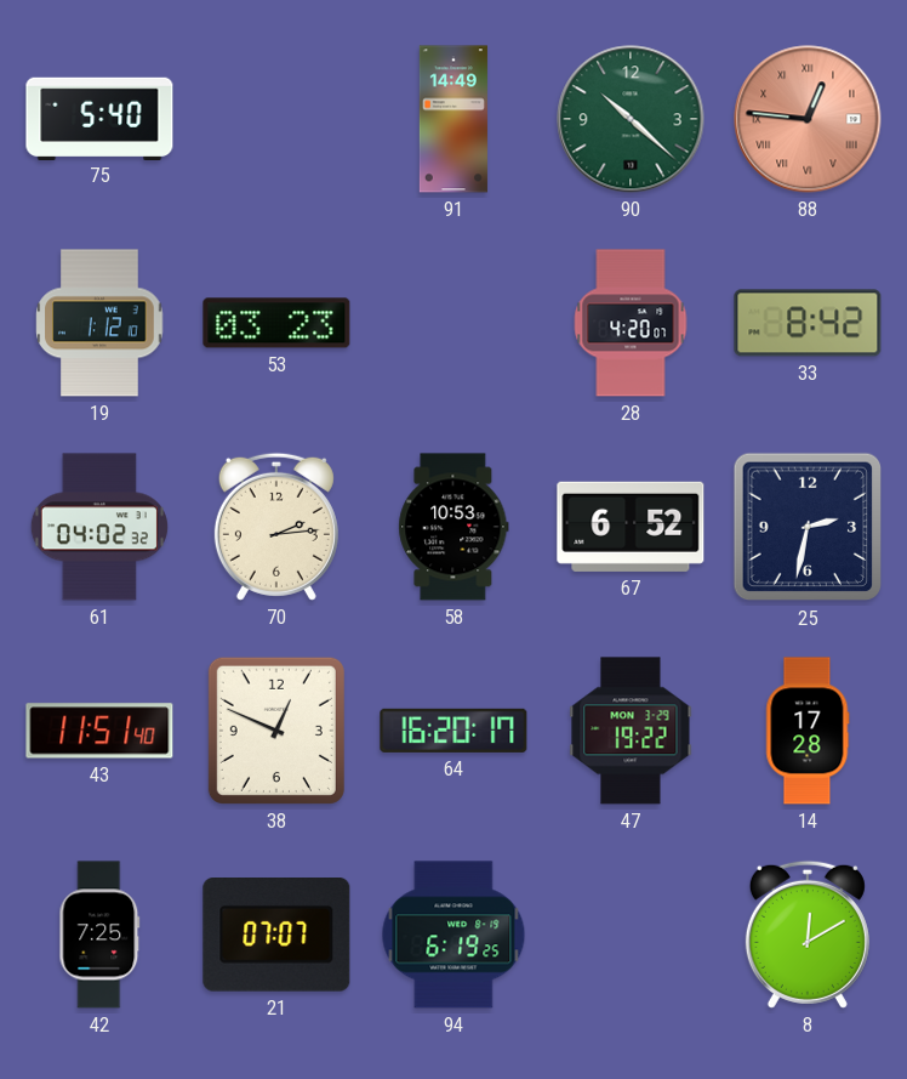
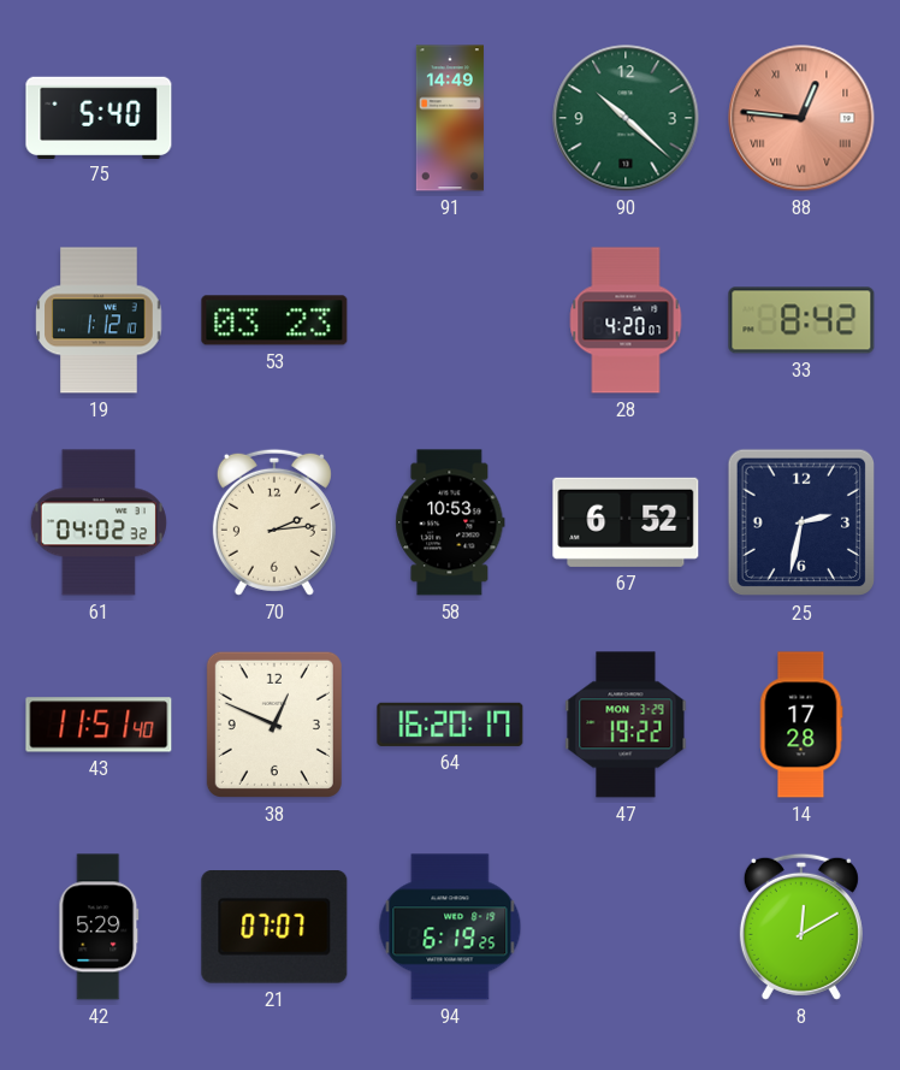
42: 7:25 -> 5:29 (99, 927)
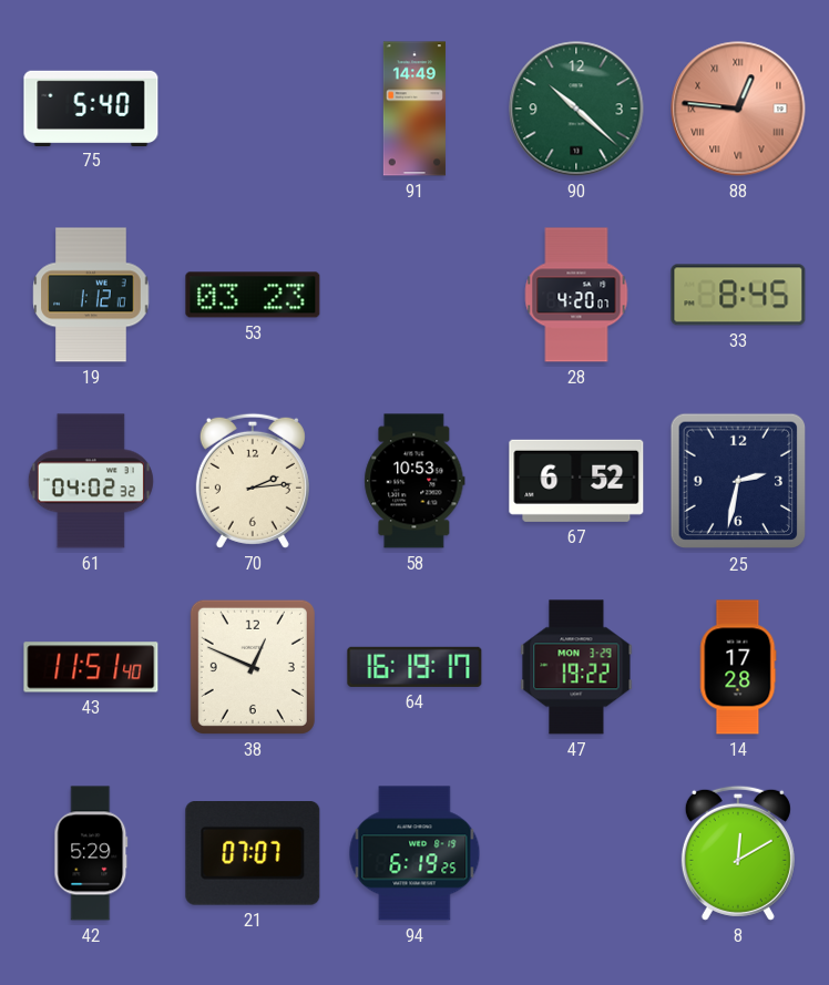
33: 8:42 -> 8:45 (738, 295)
64: 16:20 -> 16:19 (415, 667)
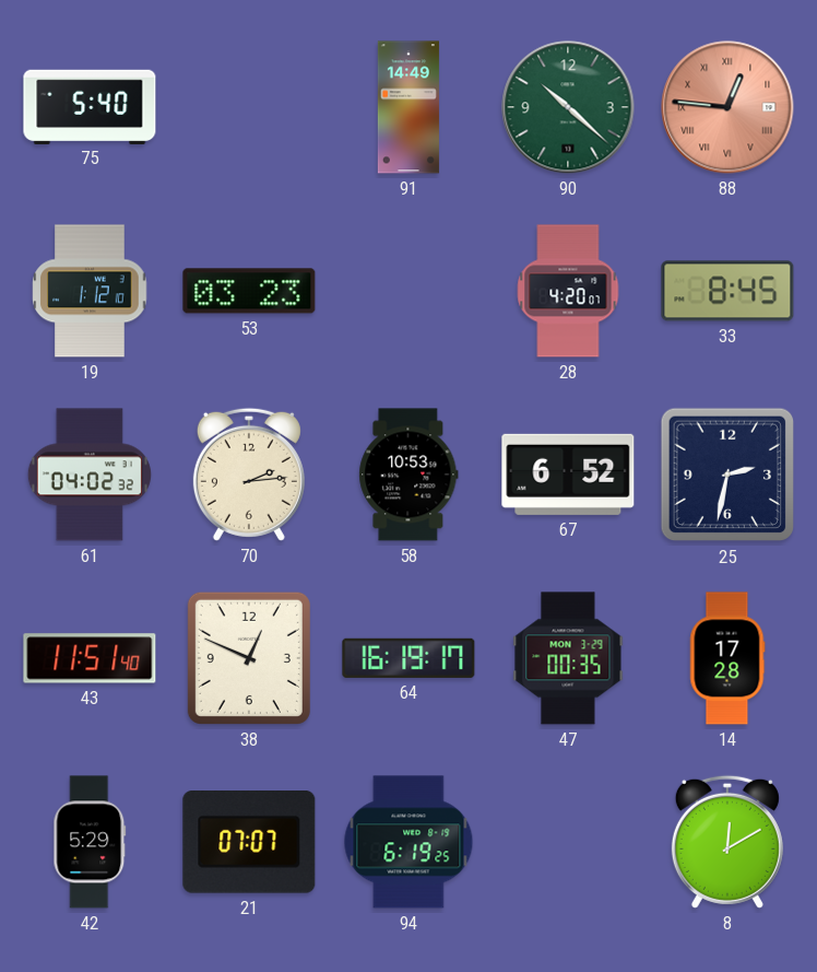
47: 19:22 -> 00:35 (568, 658)
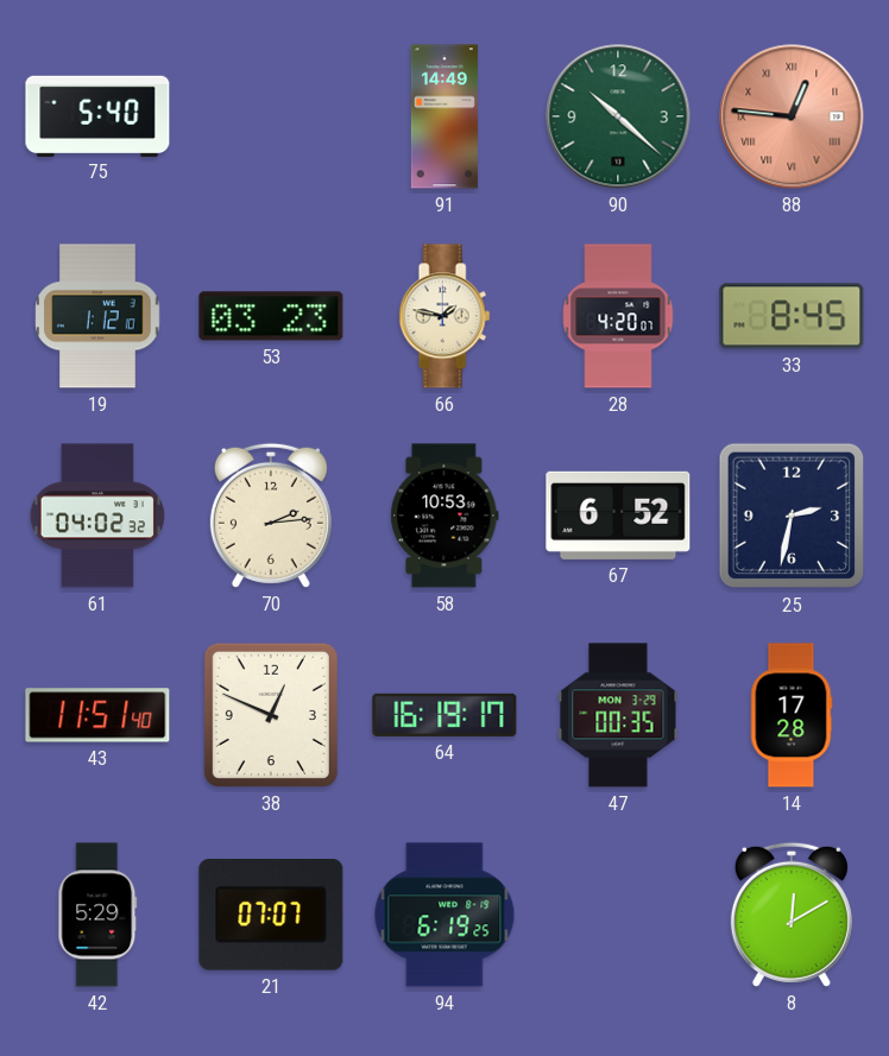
66: none -> 1:47 (444, 316)
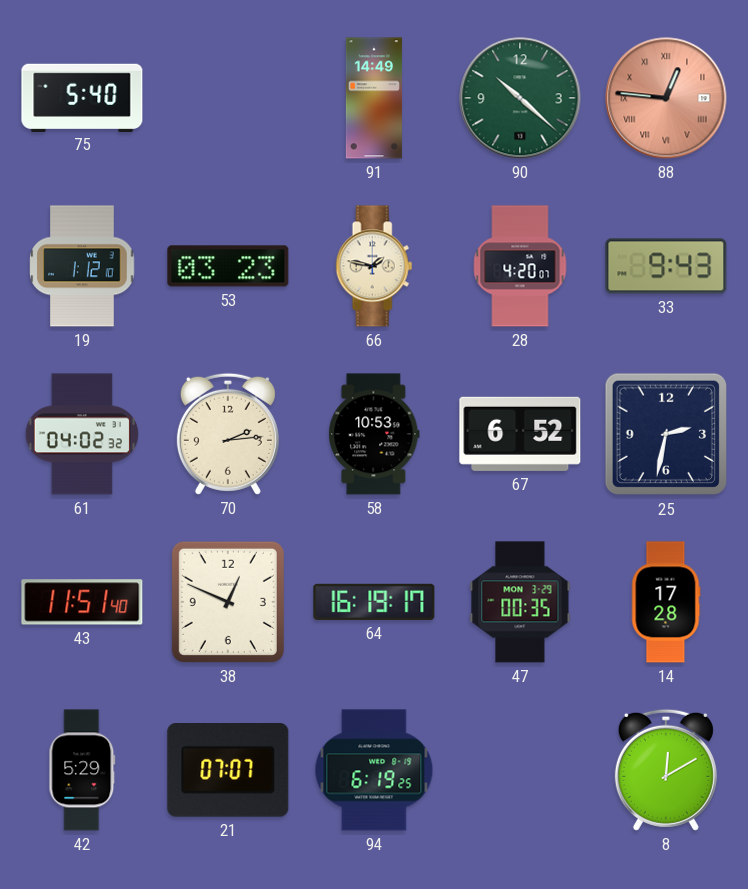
33: 8:45 -> 9:43 (666, 266)
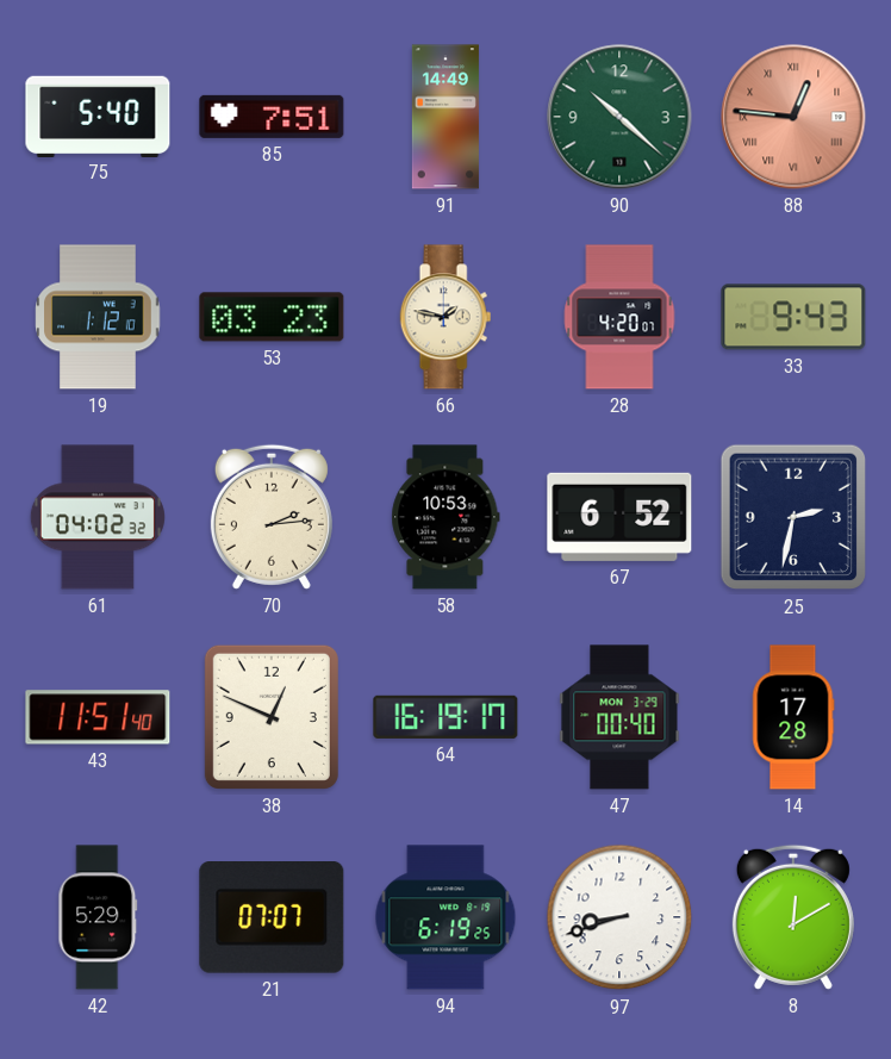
85: none -> 7:51 (272, 117)
47: 00:35 -> 00:40 (619, 717)
97: none -> 8:42 (619, 917)
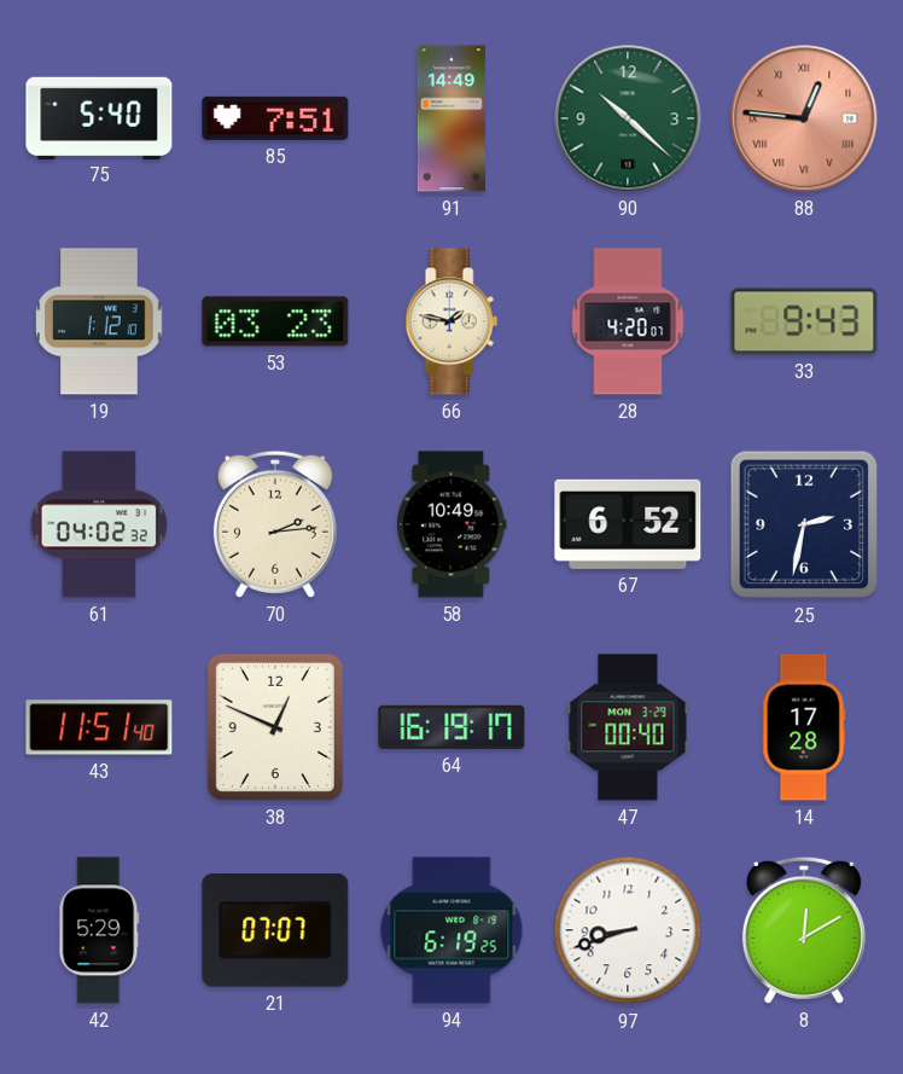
58: 10:53 -> 10:49 (451, 524)
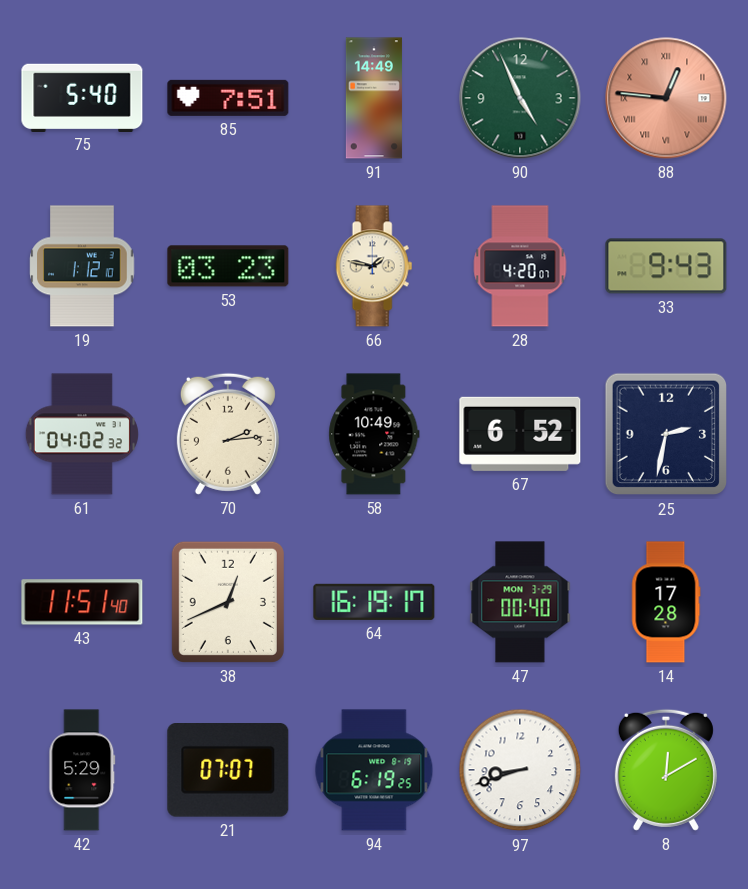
90: 10:22 -> 4:56 (520, 98)
38: 12:49 -> 12:41 (228, 602)
